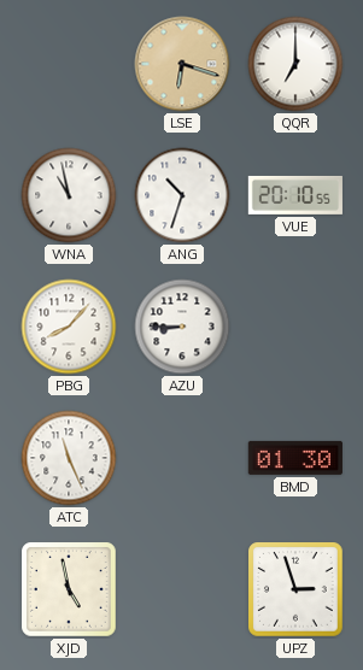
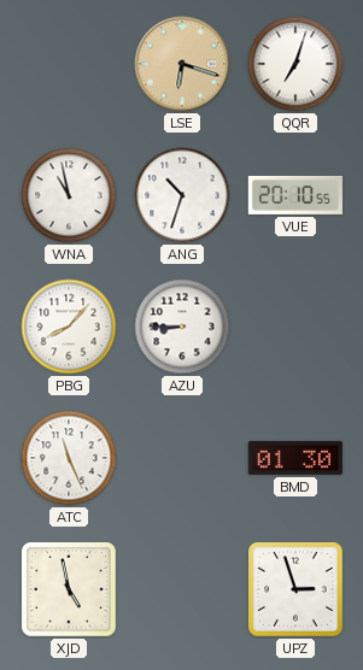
QQR: 7:00 -> 7:03 (295, 64)
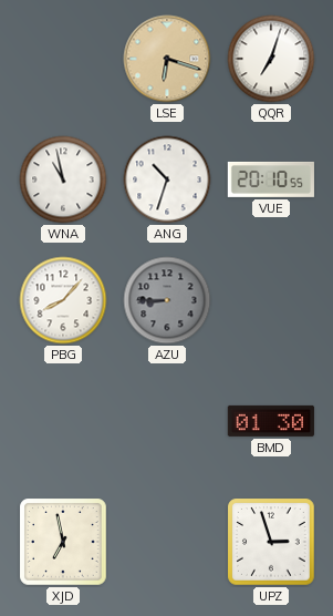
AZU dial: white -> grey (167, 300)
ATC: 11:26 -> none (69, 458)
XJD: 4:58 -> 6:58 (63, 542)
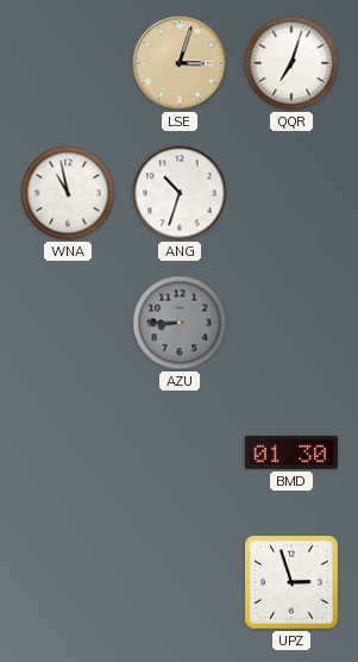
LSE: 6:18 -> 3:03 (180, 63)
VUE: 20:10 -> none (271, 179)
PBG: 8:07 -> none (63, 300)
XJD: 6:58 -> none (63, 542)
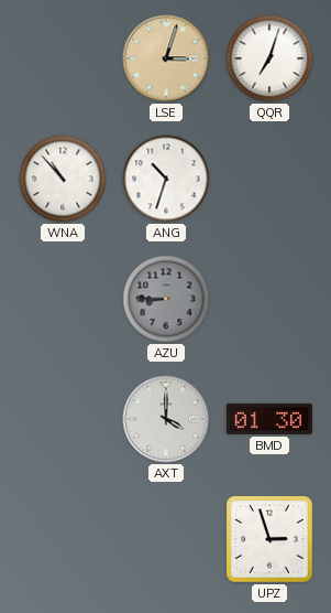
WNA: 10:58 -> 10:53 (63, 179)
AXT: none -> 4:00 (166, 419)
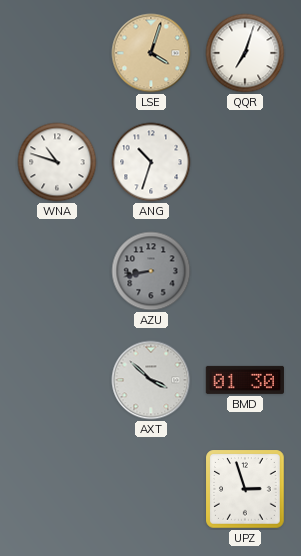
LSE: 3:03 -> 4:03 (151, 53)
WNA: 10:53 -> 10:48 (57, 162)
AZU: 8:45 -> 8:43 (151, 271)
AXT: 4:00 -> 3:52 (151, 380)
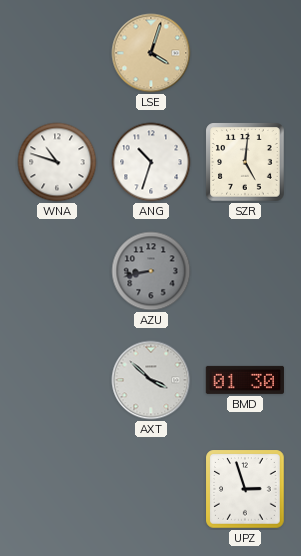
QQR: 7:03 -> none (245, 53)
SZR: none -> 5:01 (245, 162)
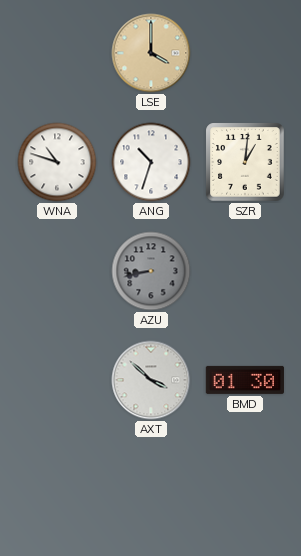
LSE: 4:03 -> 4:00 (151, 53)
SZR: 5:01 -> 1:01 (245, 162)
UPZ: 2:57 -> none (245, 489)
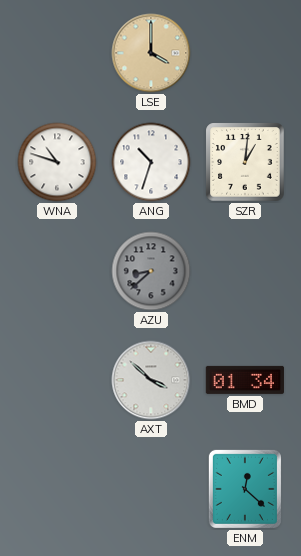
AZU: 8:43 -> 8:38 (151, 271)
BMD: 01:30 -> 01:34 (245, 380)
ENM: none -> 12:22 (245, 489)
